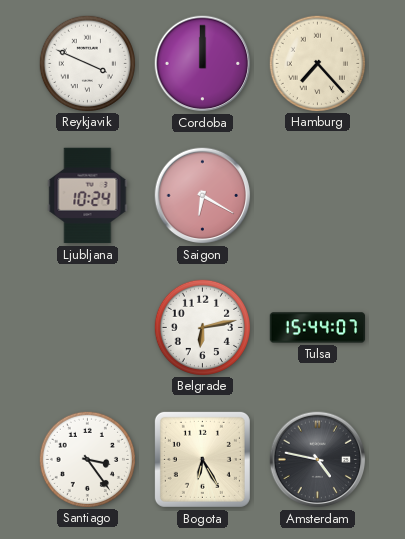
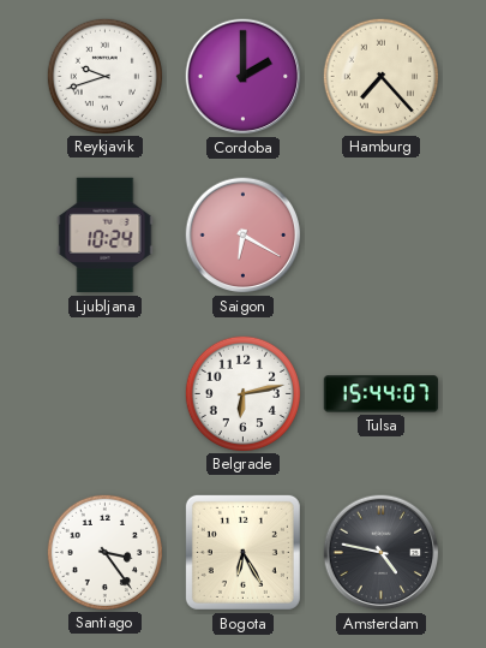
Reykjavik: 3:49 -> 9:42 (104, 76)
Cordoba: 12:00 -> 2:00 (244, 77)
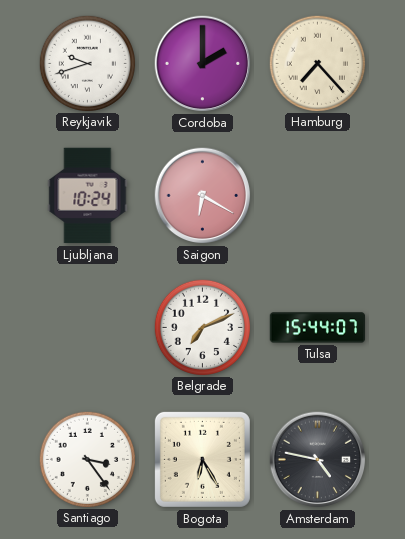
Belgrade: 6:13 -> 7:11 (202, 327)
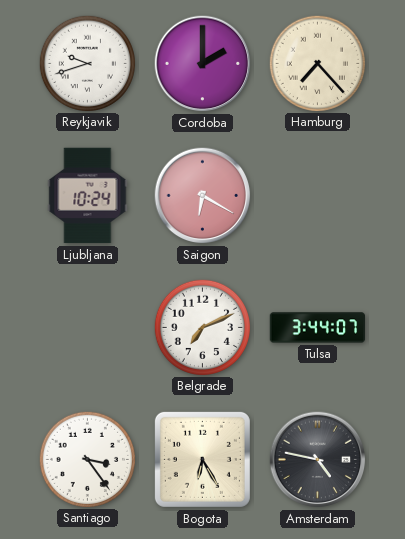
Tulsa: 15:44 -> 3:44 (318, 328)
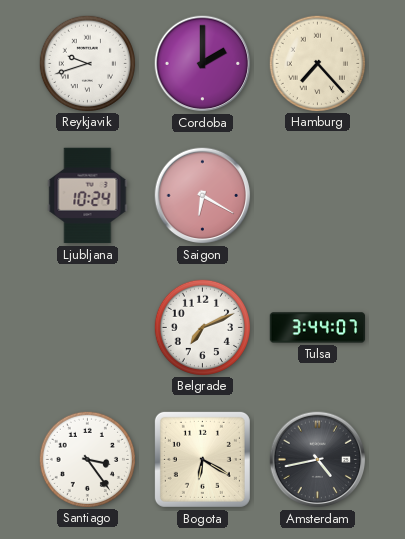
Bogota: 6:25 -> 6:20 (202, 459)
Amsterdam: 4:47 -> 4:43 (318, 460)
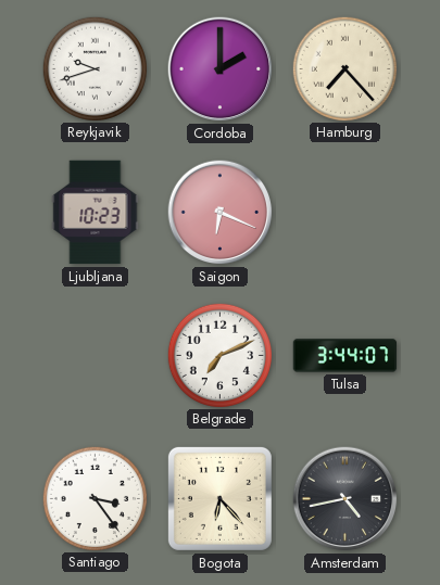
Ljubljana: 10:24 -> 10:23 (96, 213)
Saigon: 6:20 -> 6:19 (221, 213)
Bogota: 6:20 -> 6:23 (219, 498)
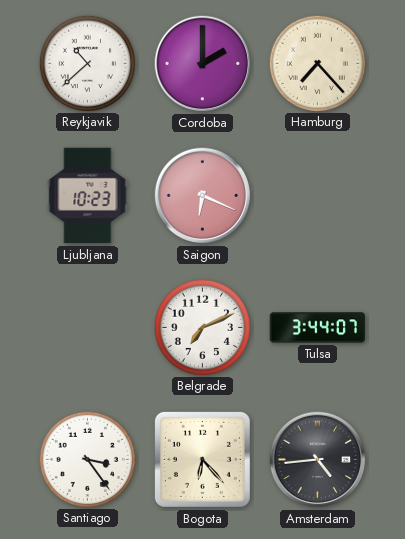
Reykjavik: 9:42 -> 10:38 (87, 63)
Amsterdam: 4:43 -> 4:44 (318, 460)
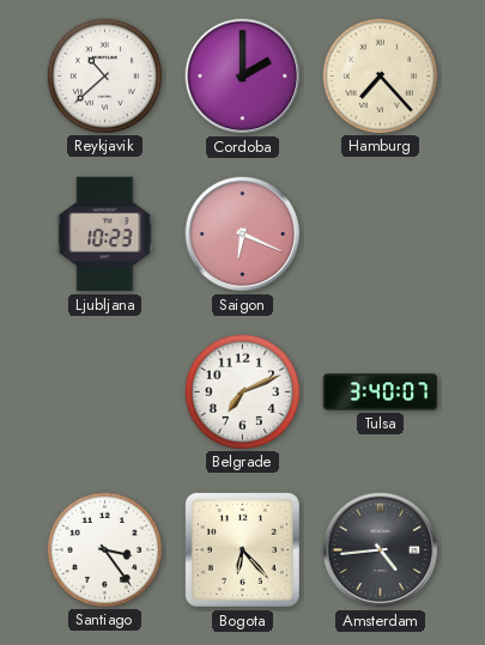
Tulsa: 3:44 -> 3:40 (381, 393)
